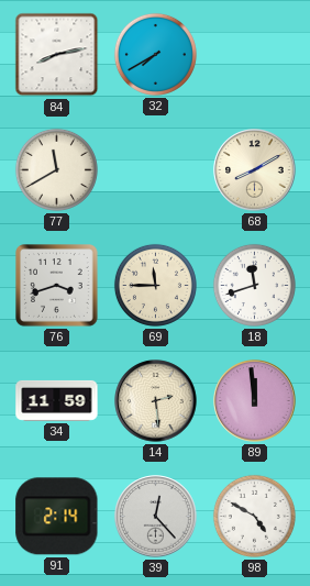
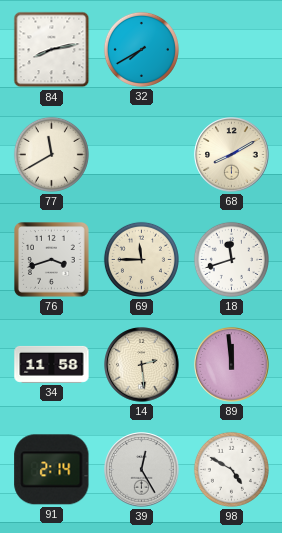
34: 11:59 -> 11:58 (52, 364)
39: 12:23 -> 12:25 (142, 470)
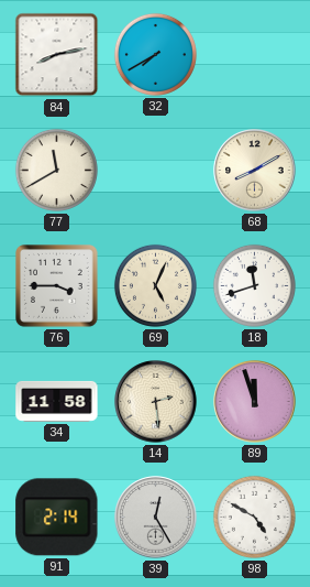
76: 3:42 -> 3:45 (57, 286)
69: 11:45 -> 5:04 (155, 285)
89: 11:59 -> 11:57 (255, 402)
